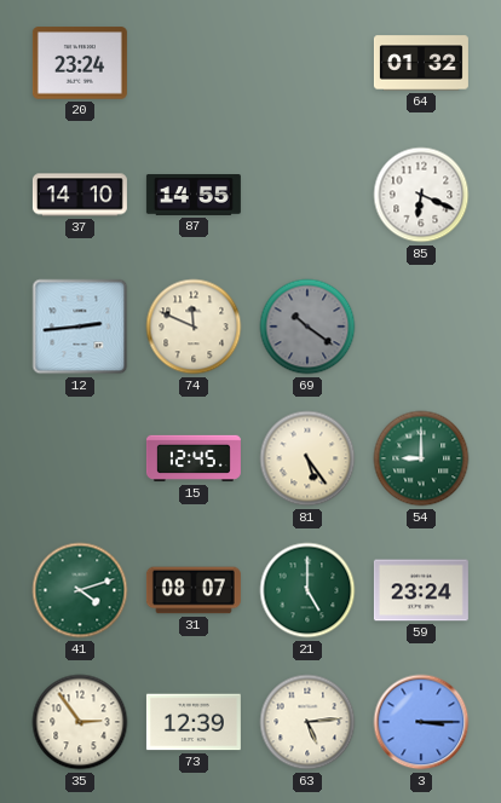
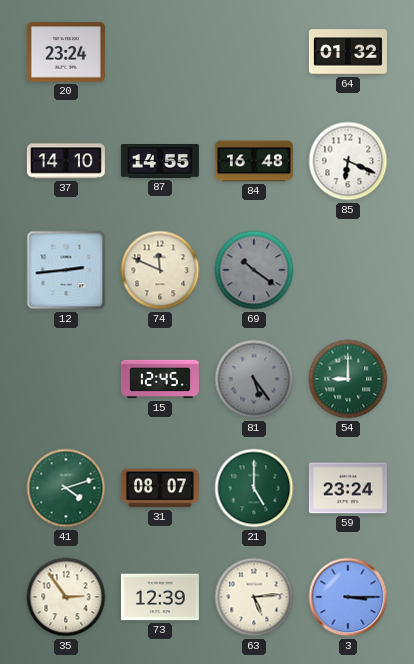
84: none -> 16:48 (254, 161)
81 dial: cream -> grey (254, 379)
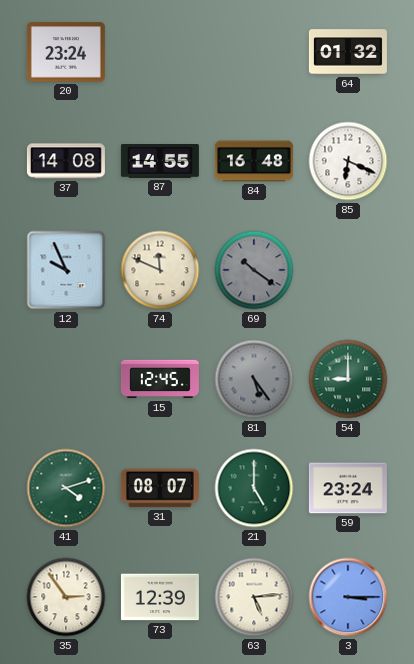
37: 14:10 -> 14:08 (66, 161)
12: 2:44 -> 9:56 (66, 270)
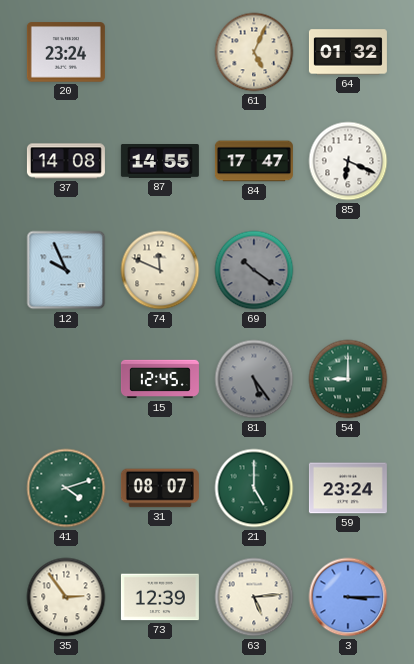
61: none -> 5:04 (254, 52)
84: 16:48 -> 17:47 (254, 161)
